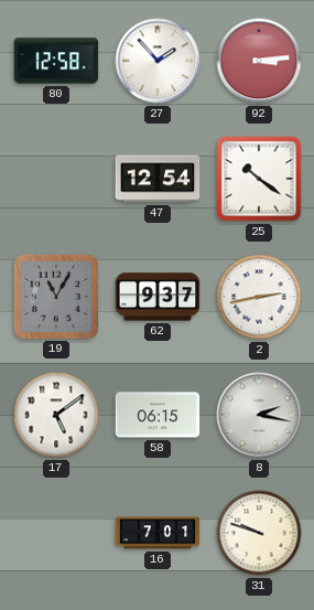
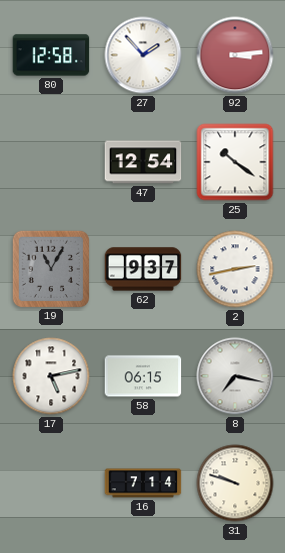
17: 5:09 -> 5:13 (51, 376)
8: 2:17 -> 7:17 (235, 376)
16: 7:01 -> 7:14 (143, 483)
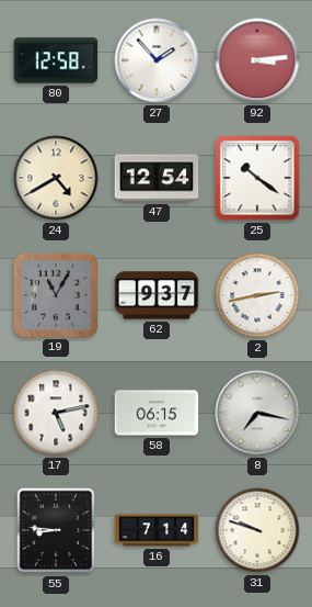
24: none -> 4:40 (56, 178)
55: none -> 8:46 (56, 530)
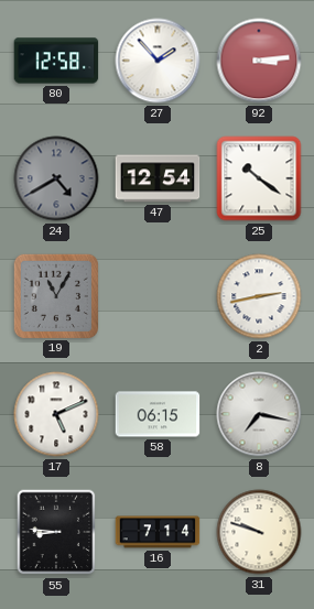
24 dial: cream -> grey (56, 178)
62: 9:37 -> none (157, 295)
17: 5:13 -> 5:11 (56, 414)
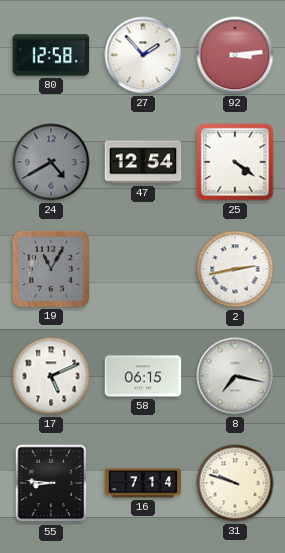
25: 10:21 -> 4:21 (235, 162)
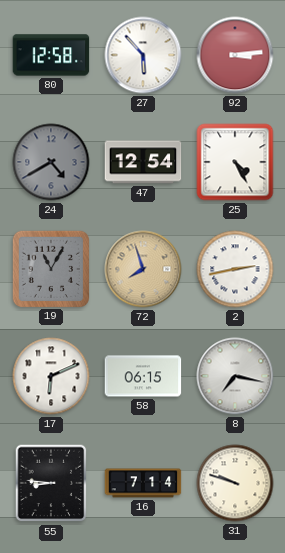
27: 1:53 -> 5:53 (143, 55)
25: 4:21 -> 4:25 (235, 162)
72: none -> 7:57 (143, 269)
17: 5:11 -> 6:11 (51, 376)
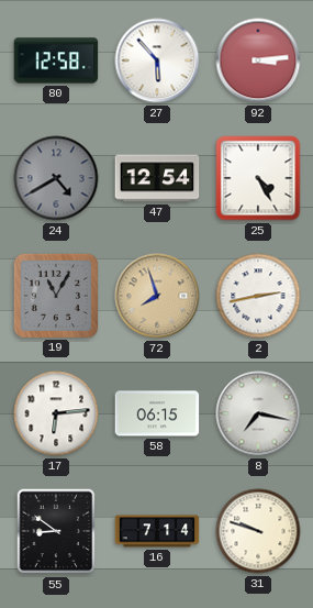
17: 6:11 -> 6:14 (56, 413)
55: 8:46 -> 8:51 (56, 531)
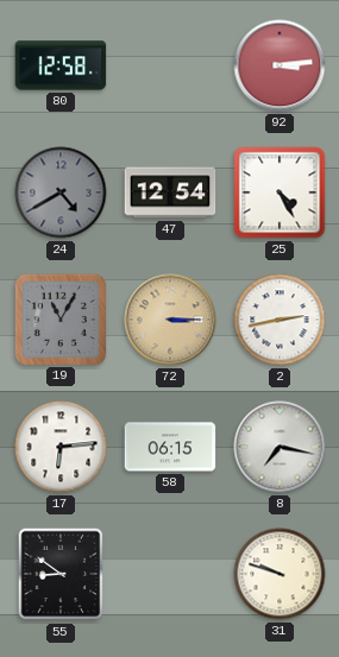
27: 5:53 -> none (157, 60)
72: 7:57 -> 3:15 (170, 320)
16: 7:14 -> none (157, 531)
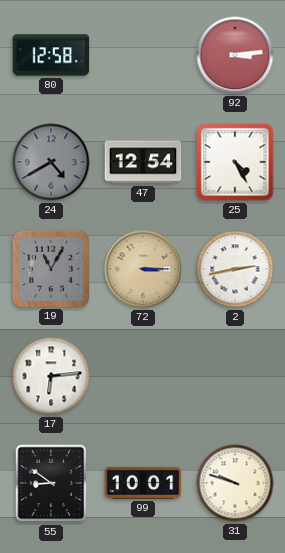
58: 06:15 -> none (170, 447)
8: 7:17 -> none (280, 447)
99: none -> 10:01 (143, 483)
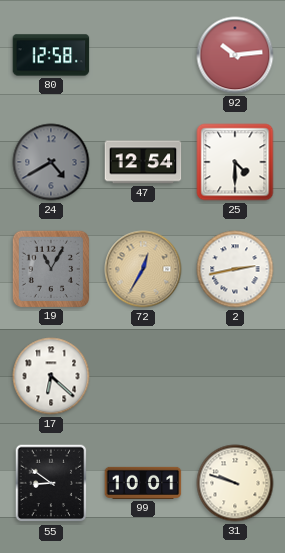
92: 3:14 -> 10:14 (235, 55)
25: 4:25 -> 4:30 (235, 162)
72: 3:15 -> 12:35 (143, 269)
17: 6:14 -> 6:22 (51, 376)
